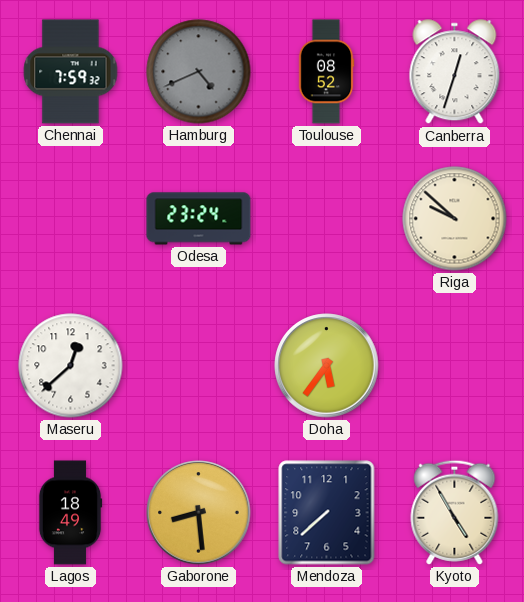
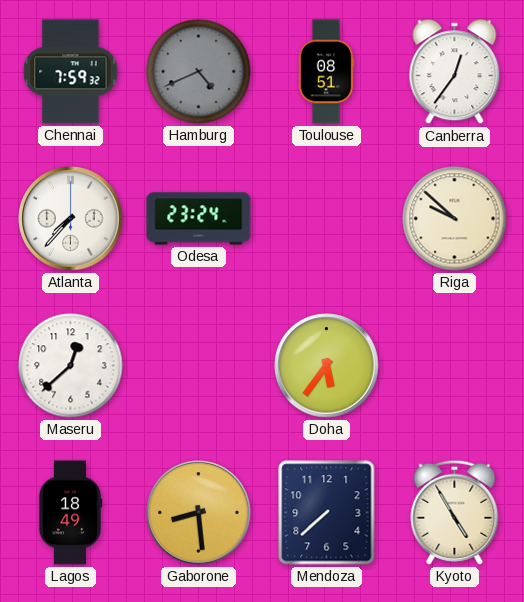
Toulouse: 08:52 -> 08:51 (326, 72)
Canberra: 12:33 -> 12:36 (455, 72)
Atlanta: none -> 7:37 (71, 219)
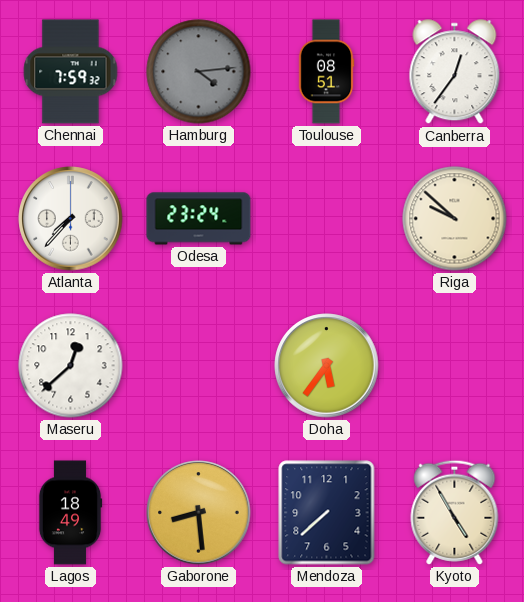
Hamburg: 4:41 -> 4:14 (199, 72)
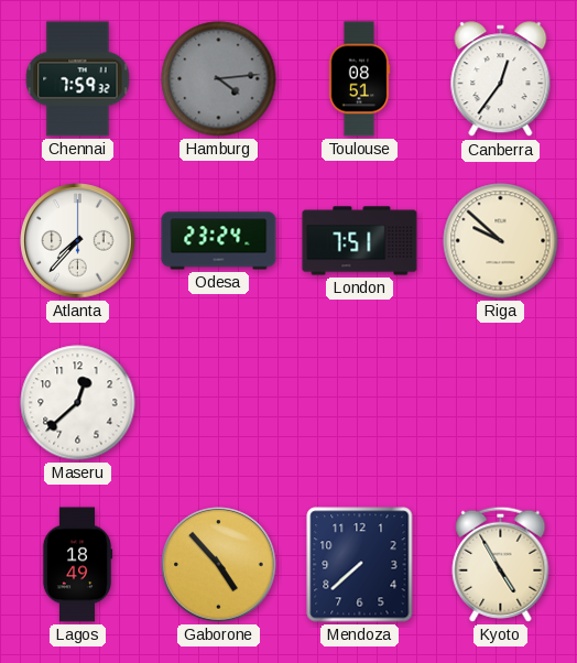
London: none -> 7:51 (360, 241)
Doha: 5:36 -> none (327, 366)
Gaborone: 8:29 -> 4:53 (219, 565)
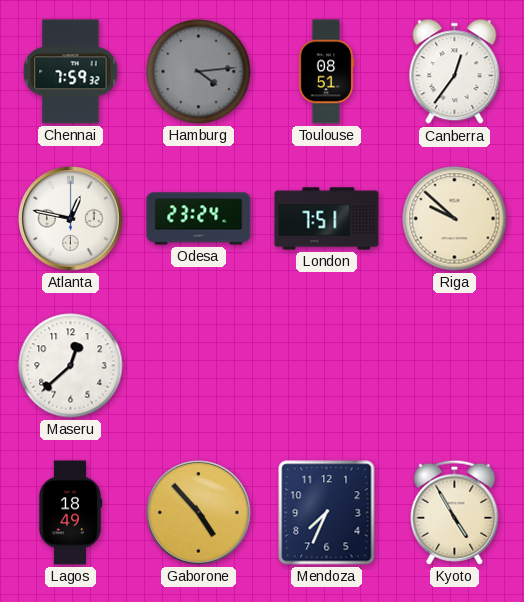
Atlanta: 7:37 -> 12:47 (71, 219)
Mendoza: 7:38 -> 7:34 (327, 513)
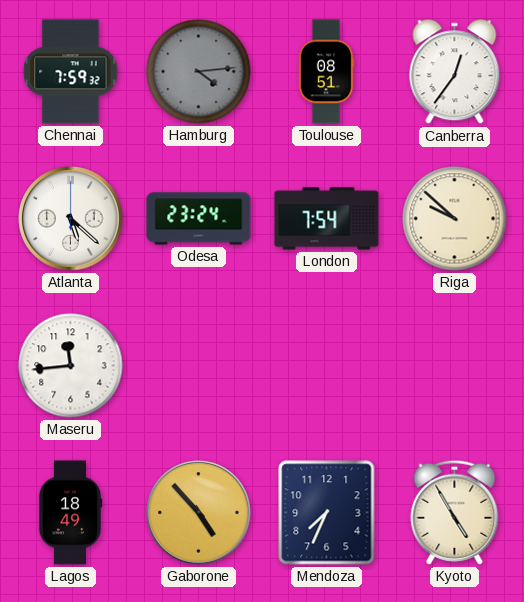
Atlanta: 12:47 -> 5:22 (71, 219)
London: 7:51 -> 7:54 (327, 219)
Maseru: 12:38 -> 11:44 (71, 366)
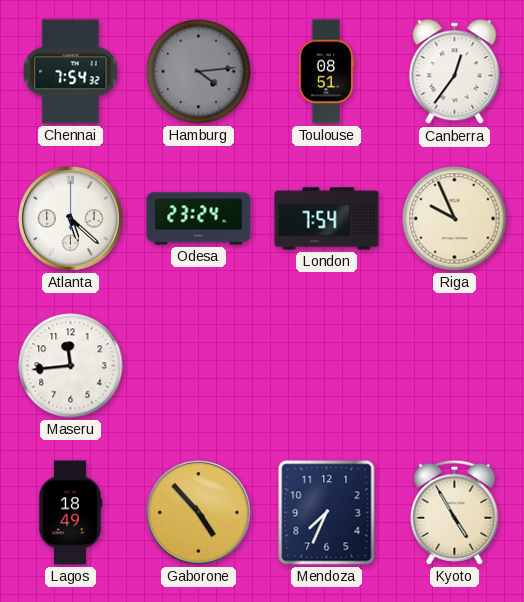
Chennai: 7:59 -> 7:54 (71, 72)
Riga: 9:52 -> 9:56 (455, 219)
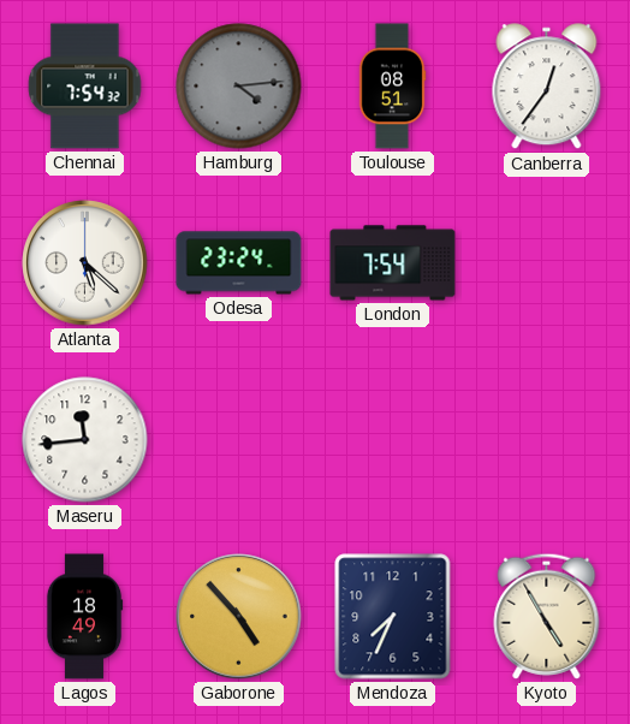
Riga: 9:56 -> none (455, 219)
